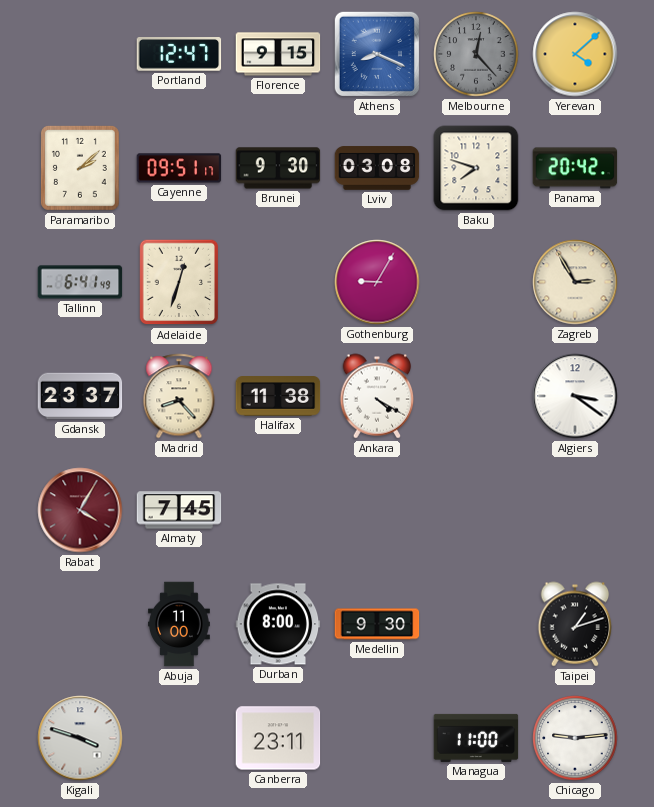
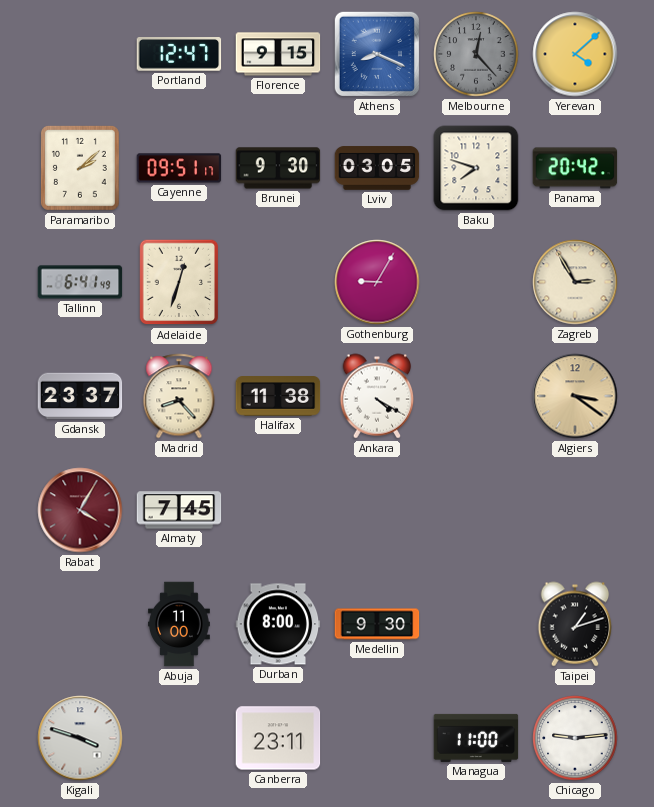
Lviv: 03:08 -> 03:05 (377, 168)
Algiers dial: white -> champagne (575, 396)
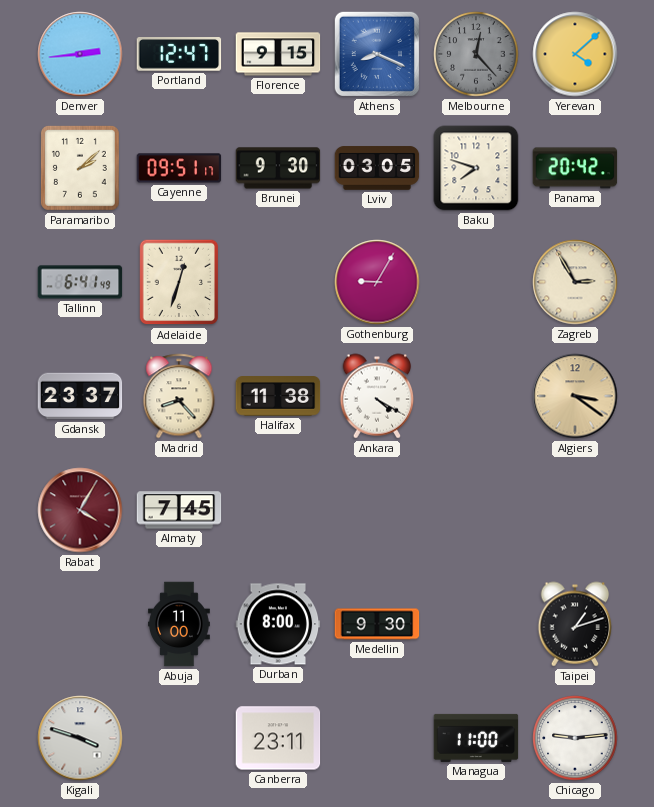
Denver: none -> 2:44 (80, 54)
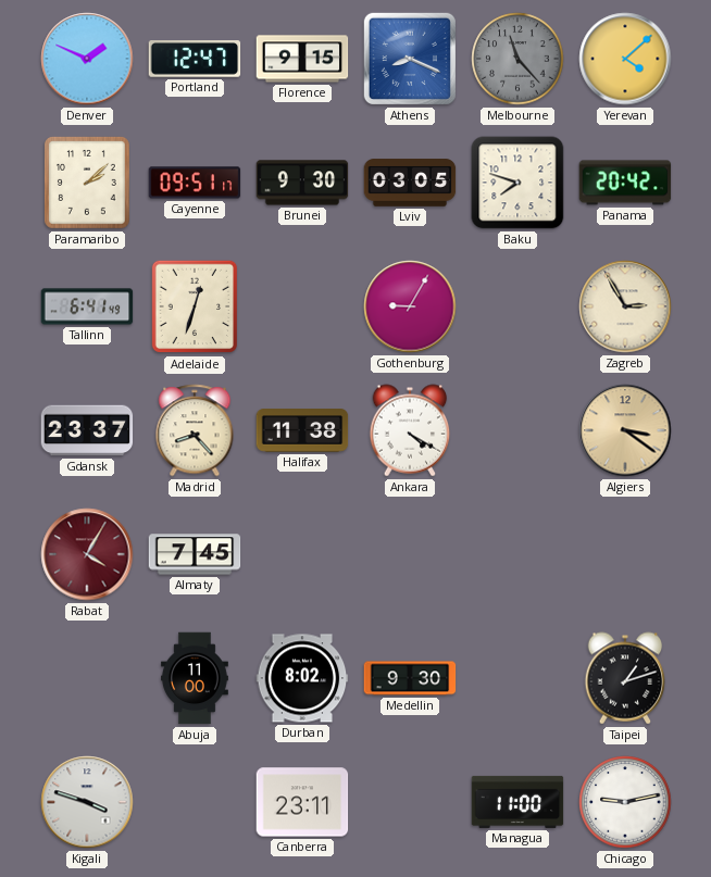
Denver: 2:44 -> 1:49 (87, 59)
Melbourne: 12:23 -> 11:23 (517, 59)
Durban: 8:00 -> 8:02 (302, 678)
Chicago: 9:14 -> 9:13 (625, 802)
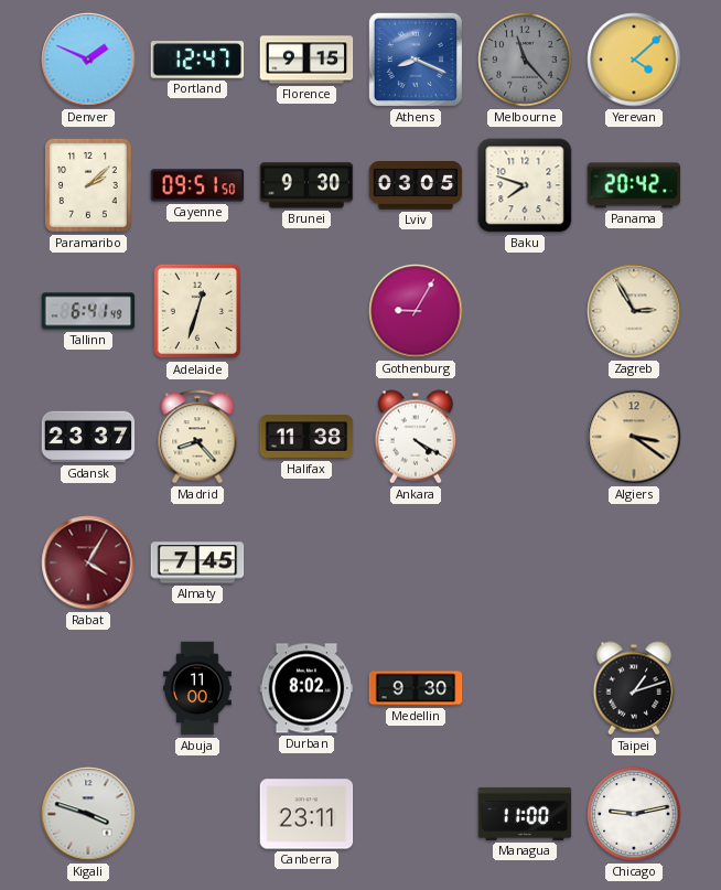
Cayenne: 09:51:17 -> 09:51:50 (197, 185)
